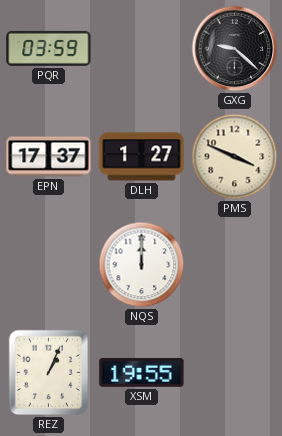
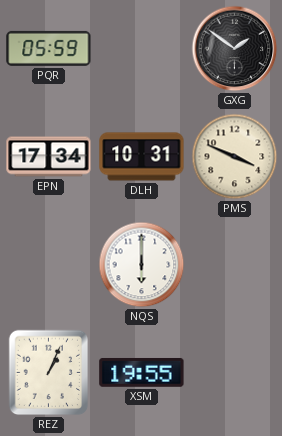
PQR: 03:59 -> 05:59 (49, 48)
GXG: 9:22 -> 1:51 (235, 49)
EPN: 17:37 -> 17:34 (49, 157)
DLH: 1:27 -> 10:31 (142, 157)
NQS: 12:00 -> 6:00 (142, 265)
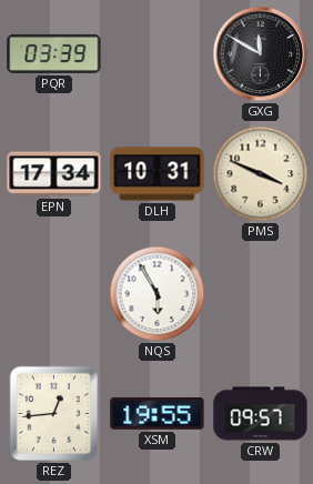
PQR: 05:59 -> 03:39 (54, 53)
GXG: 1:51 -> 11:50 (261, 54)
NQS: 6:00 -> 5:55 (158, 294)
REZ: 1:04 -> 12:44 (54, 414)
CRW: none -> 09:57 (261, 414)
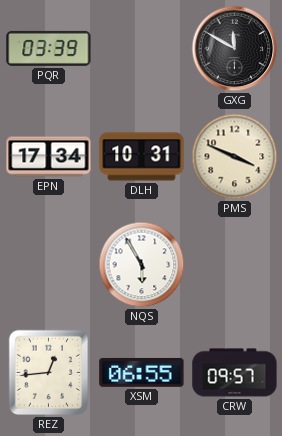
XSM: 19:55 -> 06:55 (142, 372)
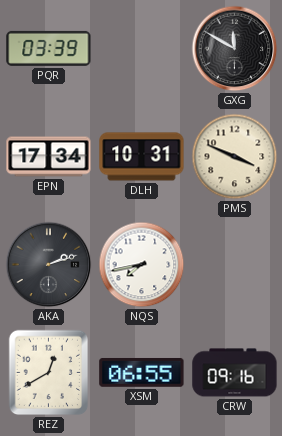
AKA: none -> 2:12 (49, 265)
NQS: 5:55 -> 7:43 (142, 265)
REZ: 12:44 -> 12:40 (49, 373)
CRW: 09:57 -> 09:16 (235, 373)
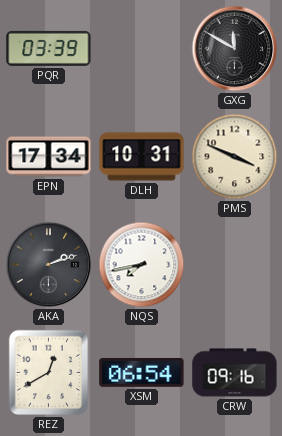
XSM: 06:55 -> 06:54 (142, 372)
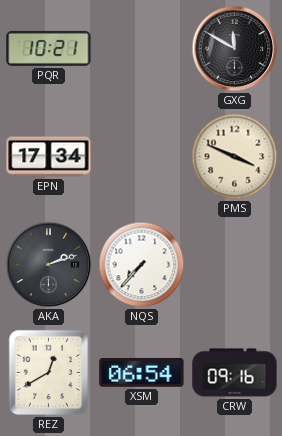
PQR: 03:39 -> 10:21 (49, 48)
DLH: 10:31 -> none (142, 157)
NQS: 7:43 -> 7:37 (142, 265)
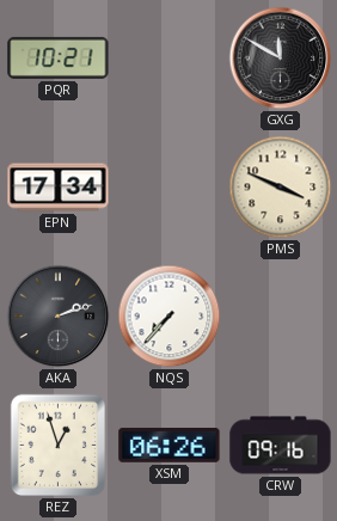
REZ: 12:40 -> 12:57 (59, 446)
XSM: 06:54 -> 06:26 (170, 445)
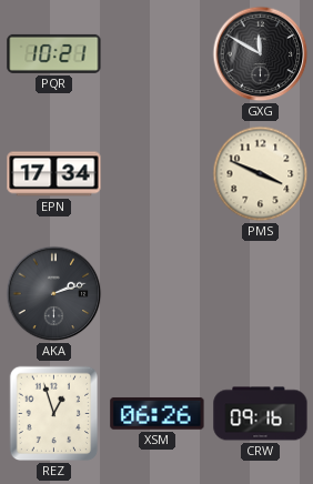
NQS: 7:37 -> none (170, 317)
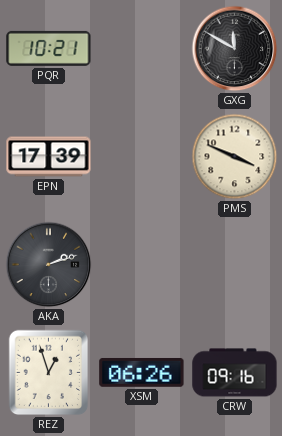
EPN: 17:34 -> 17:39 (49, 157)
